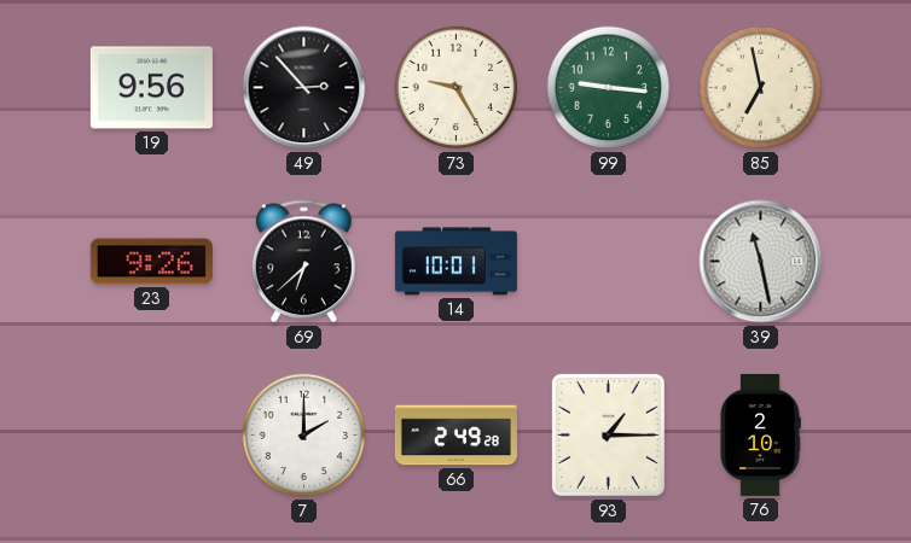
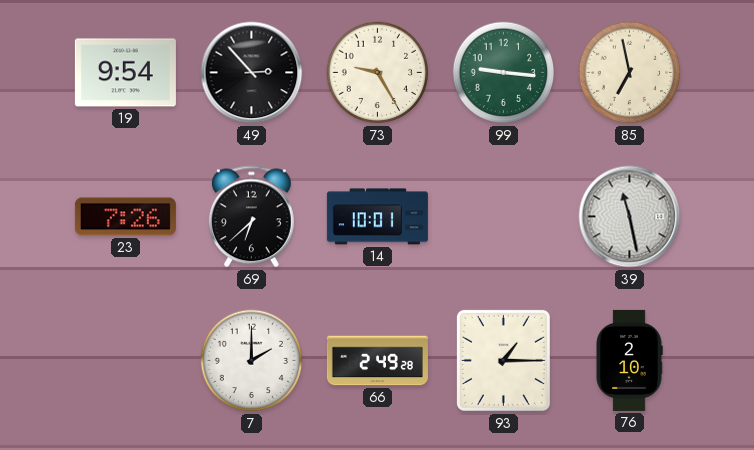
19: 9:56 -> 9:54 (125, 73)
23: 9:26 -> 7:26 (125, 217)
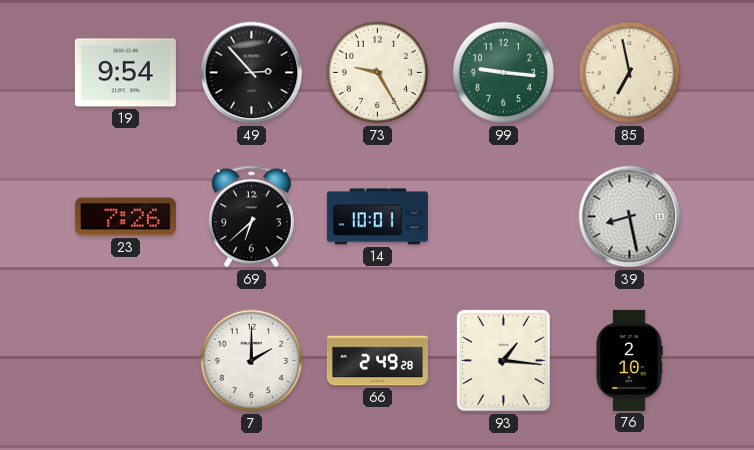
39: 11:28 -> 8:28 (630, 217)
93: 1:15 -> 1:16 (503, 360)
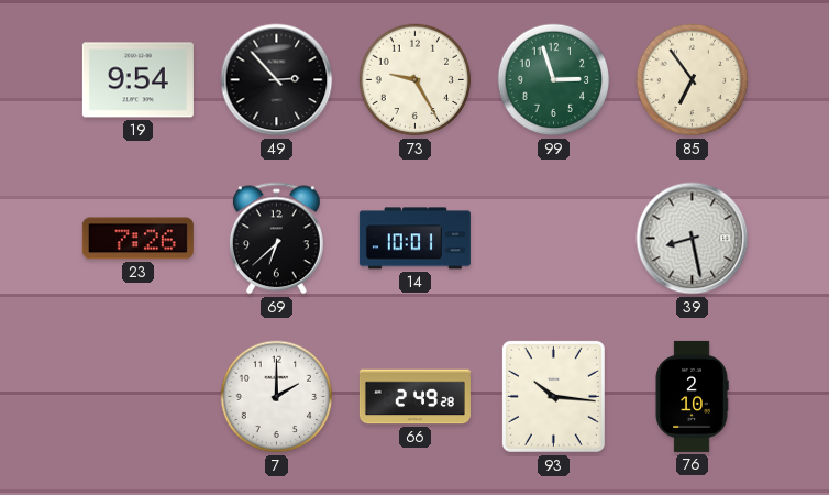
99: 9:16 -> 2:57 (554, 80)
85: 6:58 -> 6:54 (693, 80)
93: 1:16 -> 10:16 (553, 396)
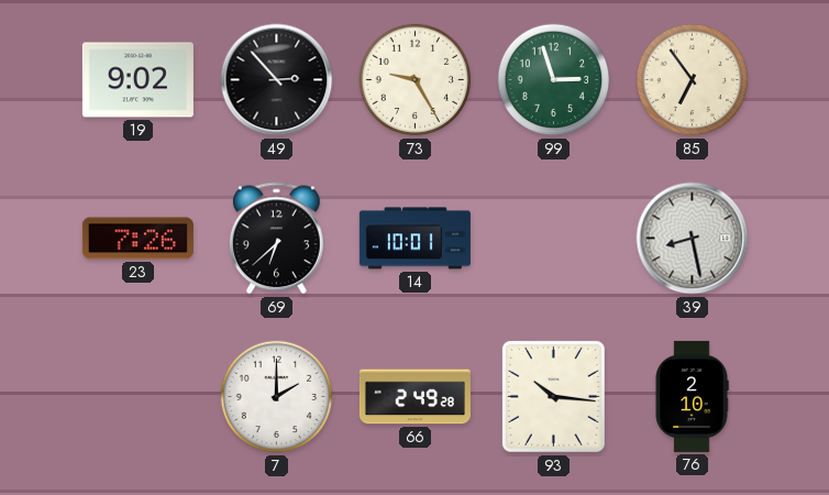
19: 9:54 -> 9:02 (137, 80)
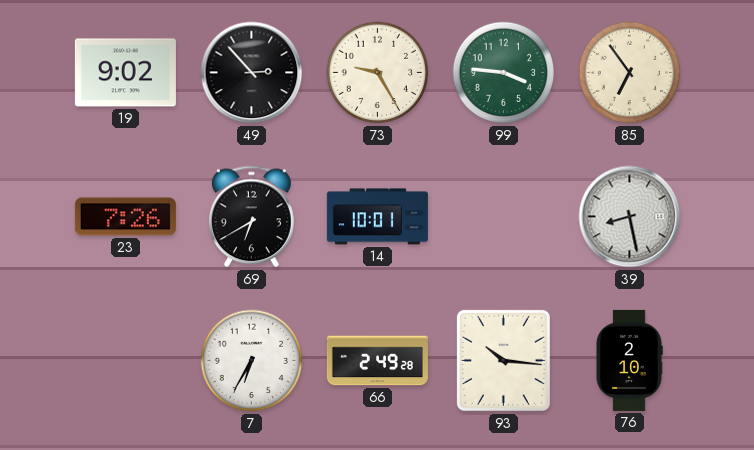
99: 2:57 -> 3:46 (504, 73)
69: 6:38 -> 6:40 (252, 217)
7: 2:00 -> 6:35 (252, 361)
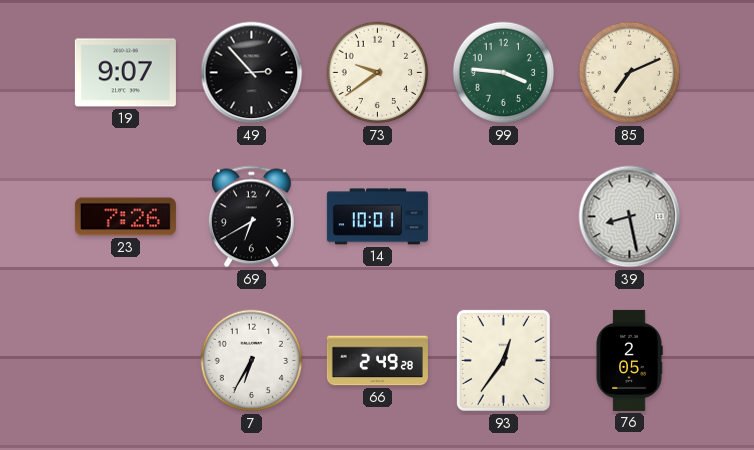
19: 9:02 -> 9:07 (125, 73)
73: 9:25 -> 9:39 (378, 73)
85: 6:54 -> 7:11 (630, 73)
93: 10:16 -> 12:36 (503, 360)
76: 2:10 -> 2:05 (629, 360)
